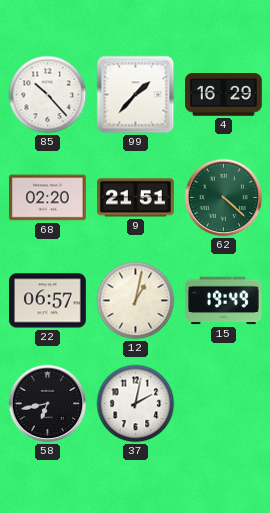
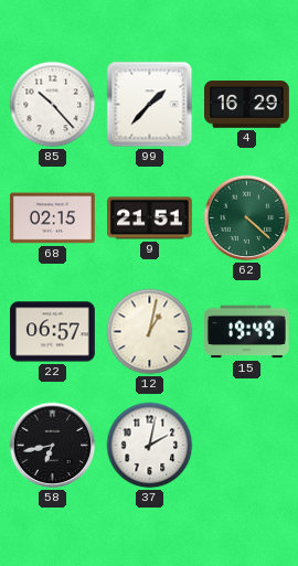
68: 02:20 -> 02:15 (53, 218)
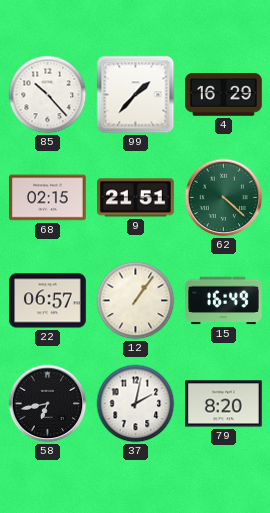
12: 1:02 -> 1:06 (136, 301)
15: 19:49 -> 16:49 (224, 301)
79: none -> 8:20 (224, 404)
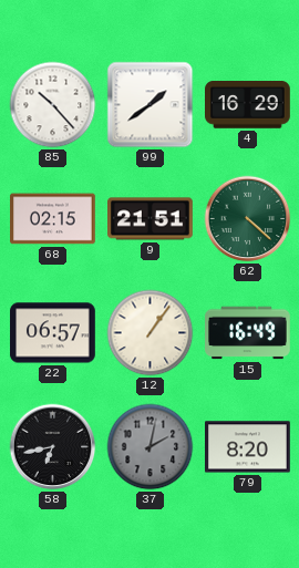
99: 1:37 -> 1:39 (151, 105)
37 dial: white -> grey (151, 447)
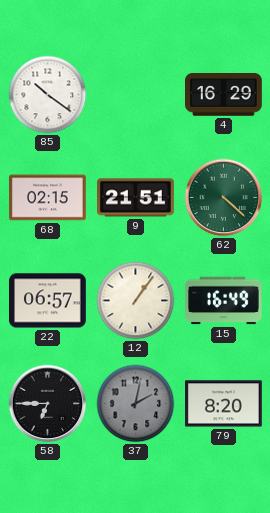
85: 10:23 -> 10:21 (48, 95)
99: 1:39 -> none (151, 105)
58: 6:43 -> 6:45 (48, 404)
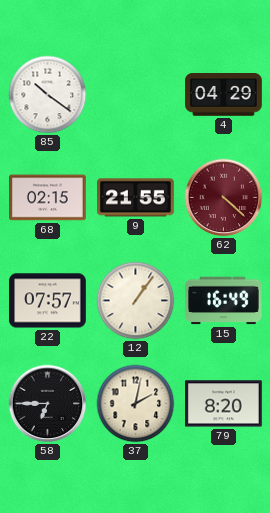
4: 16:29 -> 04:29 (224, 95)
9: 21:51 -> 21:55 (136, 198)
62 dial: green -> burgundy (224, 198)
22: 06:57 -> 07:57 (48, 301)
37 dial: grey -> cream (136, 404)
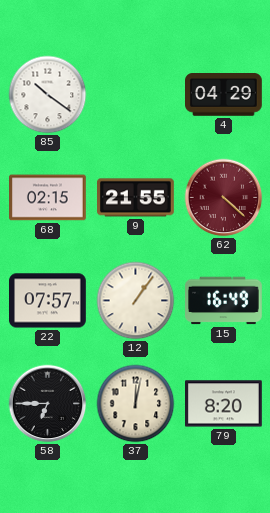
37: 2:02 -> 12:02 (136, 404)
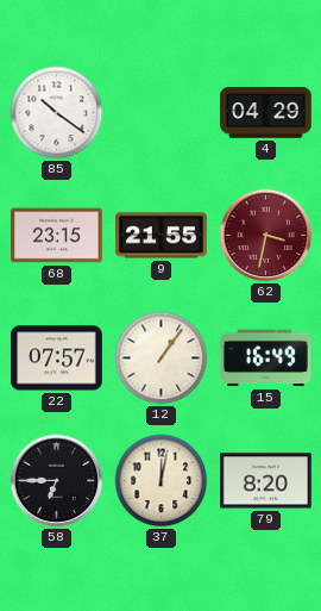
68: 02:15 -> 23:15 (57, 236)
62: 4:22 -> 3:32 (266, 236)
